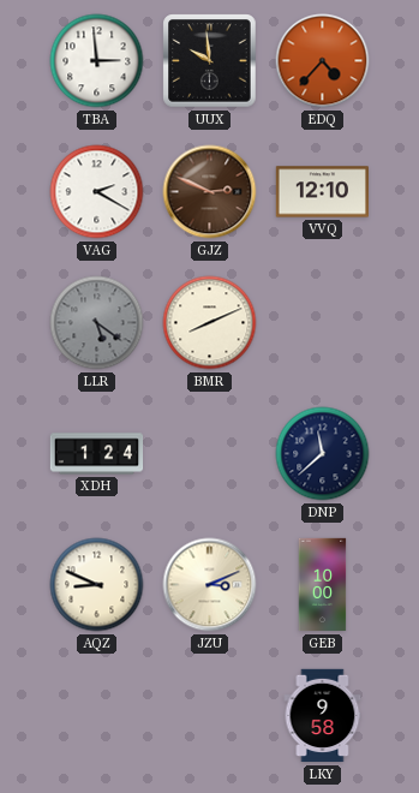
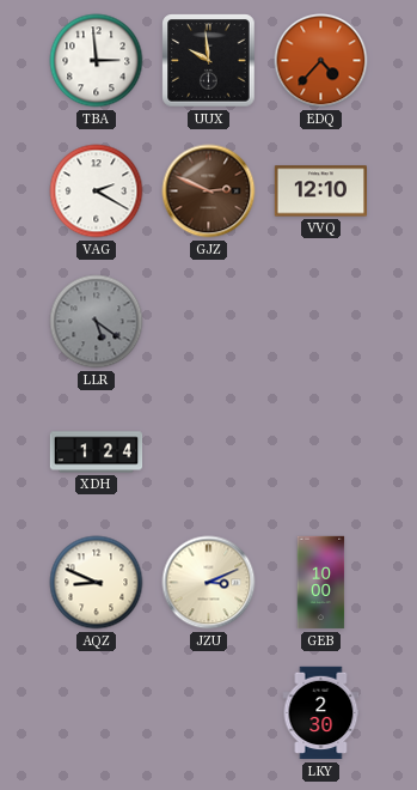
BMR: 8:11 -> none (210, 323)
DNP: 11:38 -> none (323, 454)
LKY: 9:58 -> 2:30 (321, 713)
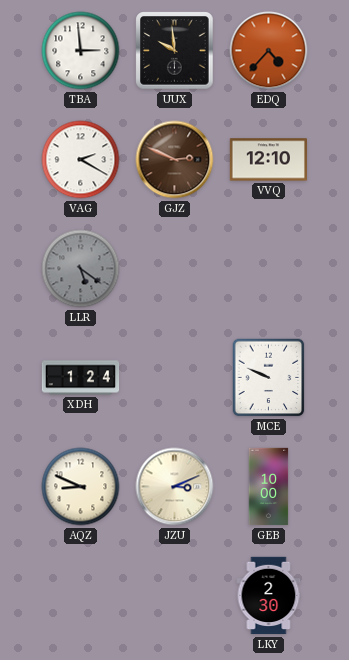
MCE: none -> 9:49 (269, 378)
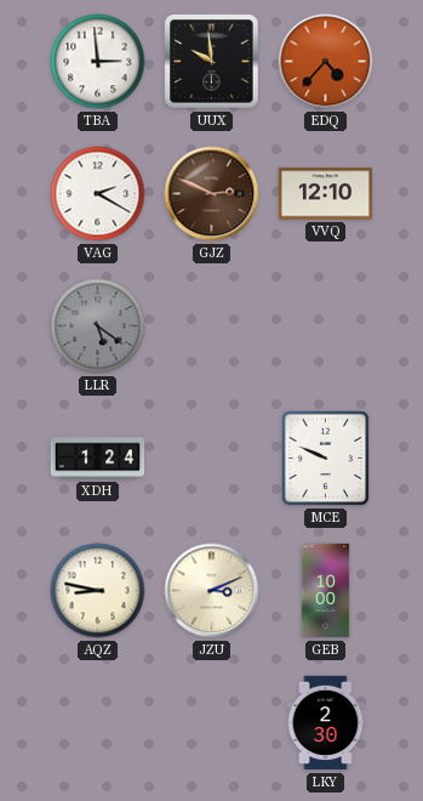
AQZ: 8:49 -> 8:47 (98, 591)
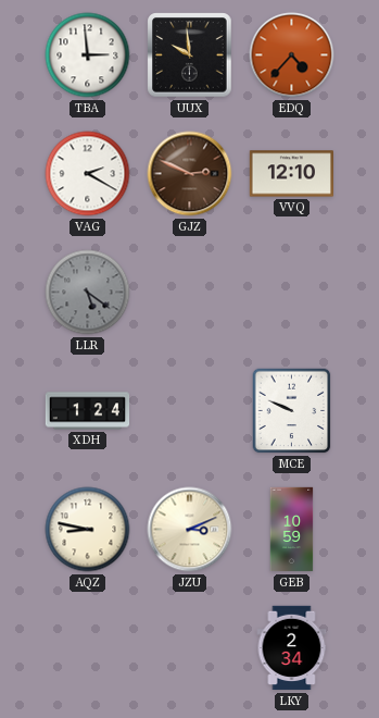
GEB: 10:00 -> 10:59 (292, 530)
LKY: 2:30 -> 2:34 (292, 648)
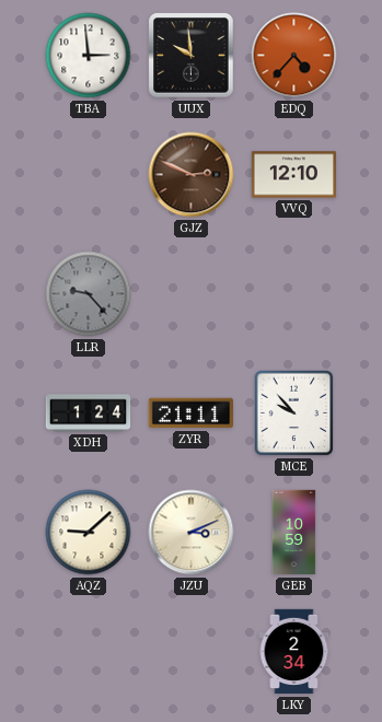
VAG: 2:20 -> none (88, 174)
LLR: 5:21 -> 9:23 (89, 294)
ZYR: none -> 21:11 (190, 414)
MCE: 9:49 -> 9:53 (294, 414)
AQZ: 8:47 -> 9:08 (89, 533)
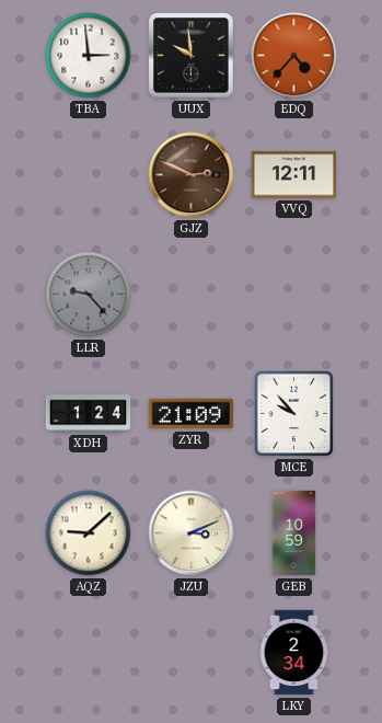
VVQ: 12:10 -> 12:11 (293, 175)
ZYR: 21:11 -> 21:09 (190, 414)
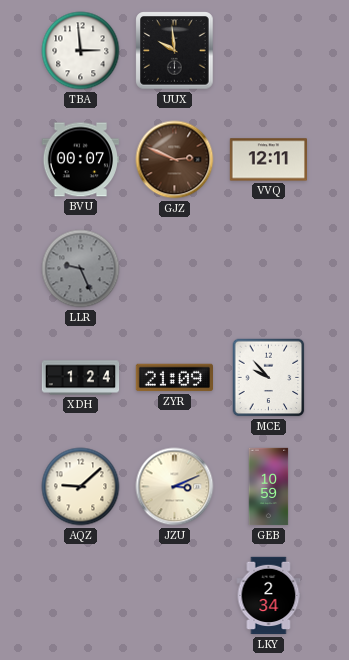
EDQ: 4:37 -> none (294, 56)
BVU: none -> 00:07 (80, 160)
LLR: 9:23 -> 9:26 (81, 269)
